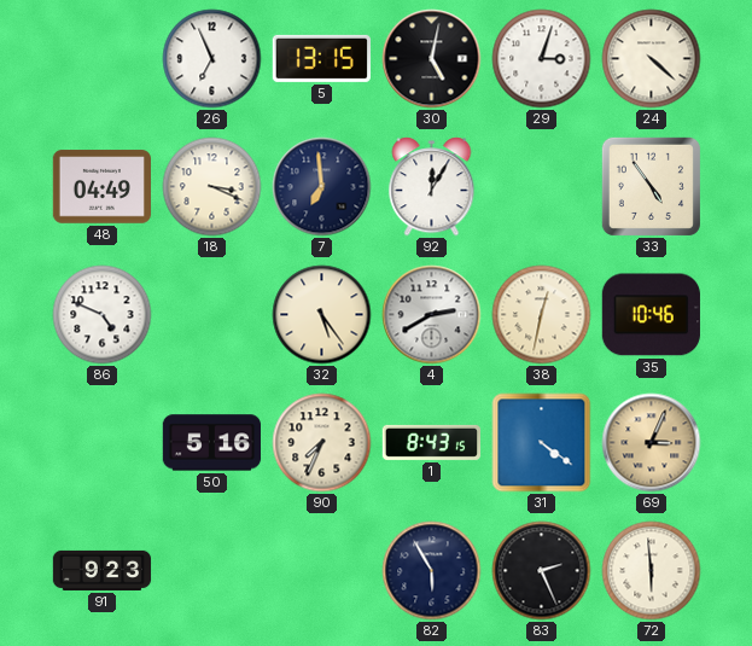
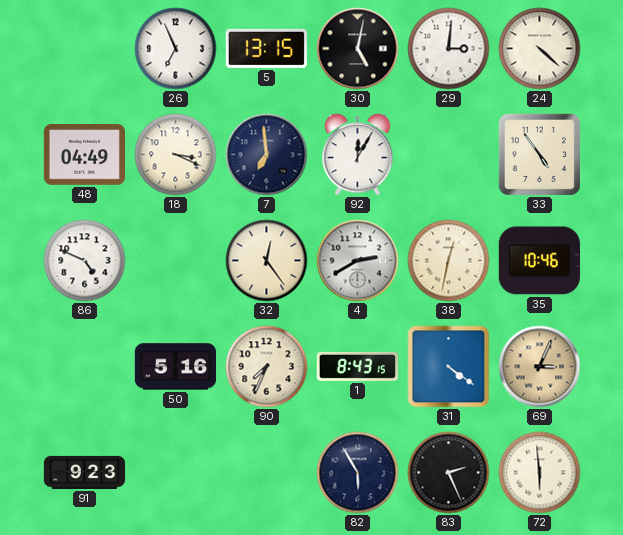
29: 3:03 -> 3:01 (449, 49)
32: 5:24 -> 12:24 (267, 261)
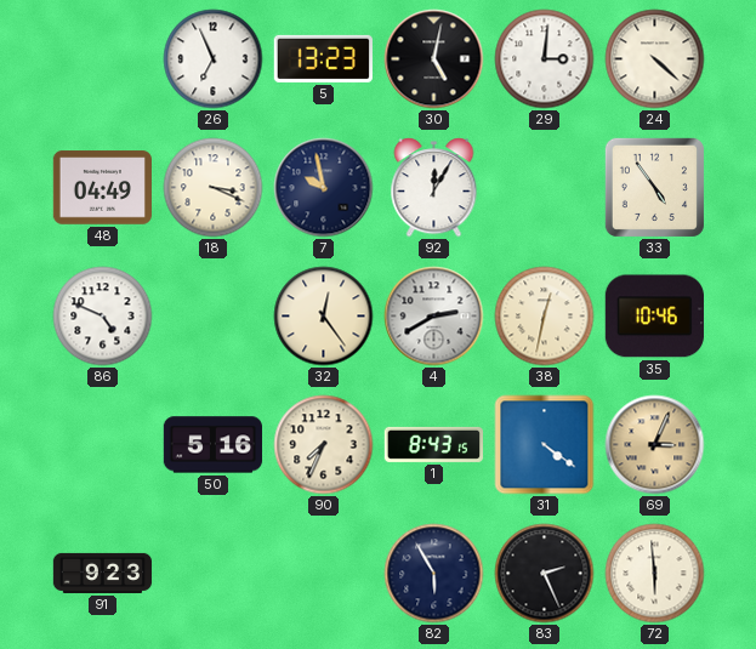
5: 13:15 -> 13:23 (323, 58)
7: 6:59 -> 9:58 (324, 188)
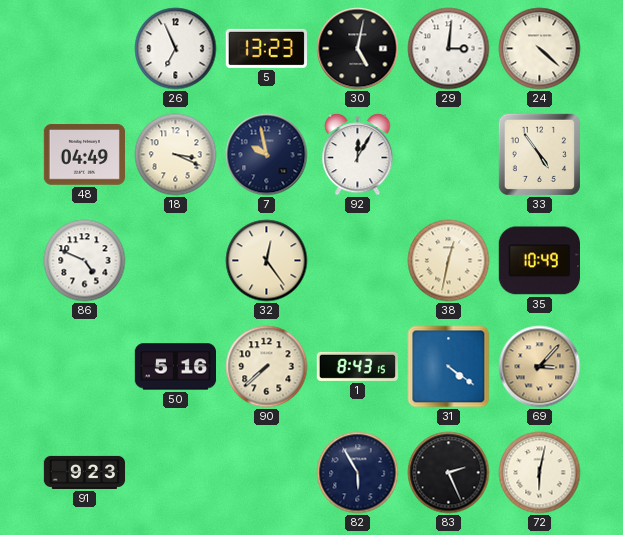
4: 2:40 -> none (434, 317)
35: 10:46 -> 10:49 (539, 261)
90: 7:34 -> 7:38 (267, 367)
69: 3:04 -> 3:07 (540, 367)
72: 5:59 -> 6:02 (540, 473)
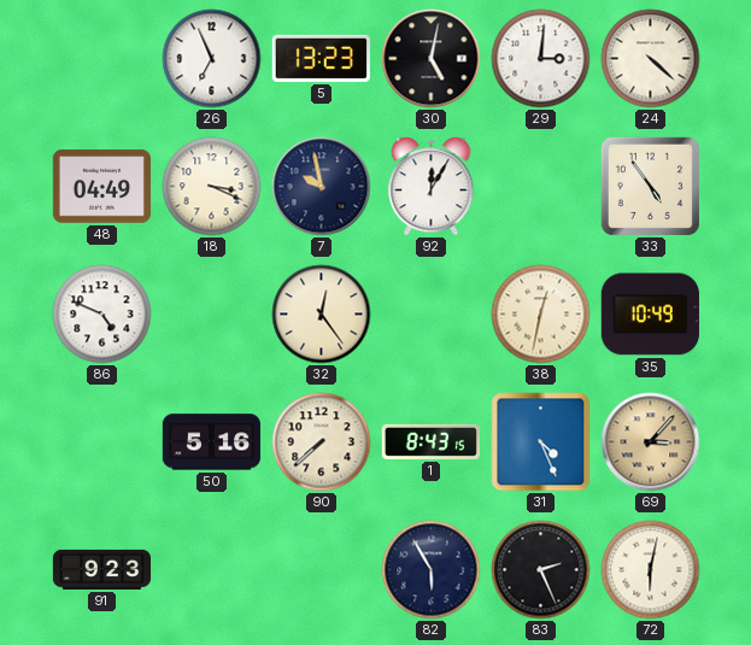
31: 4:21 -> 4:26 (541, 442)
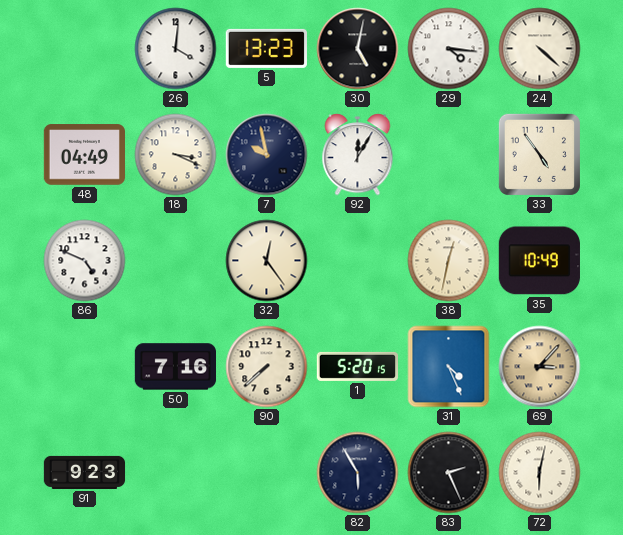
26: 6:56 -> 4:01 (176, 49)
29: 3:01 -> 4:16 (449, 49)
50: 5:16 -> 7:16 (175, 367)
1: 8:43 -> 5:20 (357, 366)
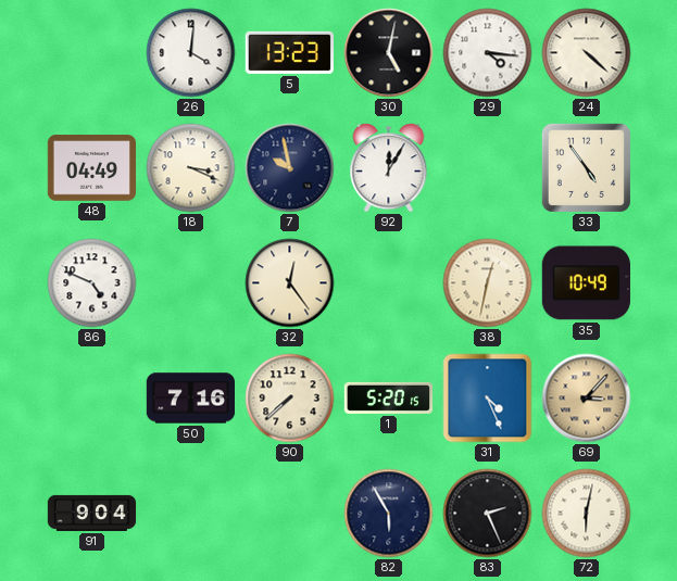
91: 9:23 -> 9:04 (92, 513)
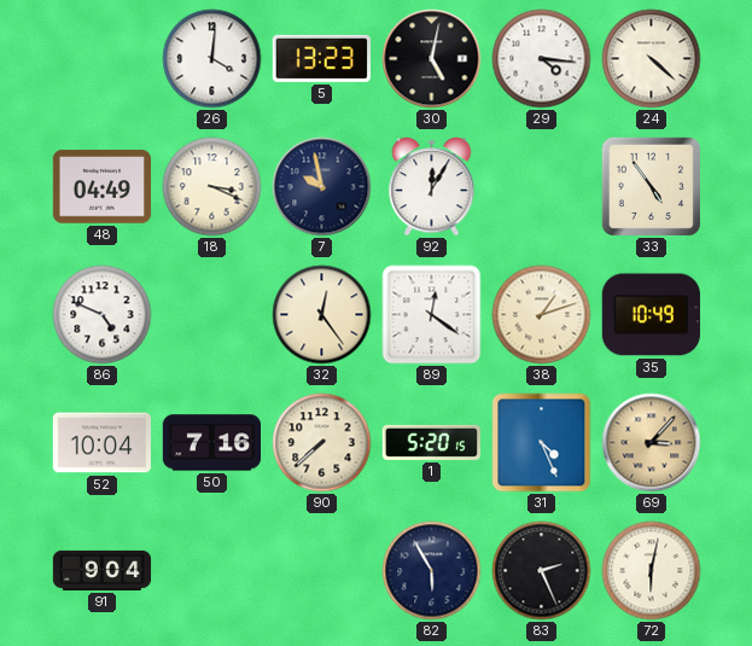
89: none -> 12:21 (432, 315)
38: 12:32 -> 1:12 (542, 315)
52: none -> 10:04 (101, 443)
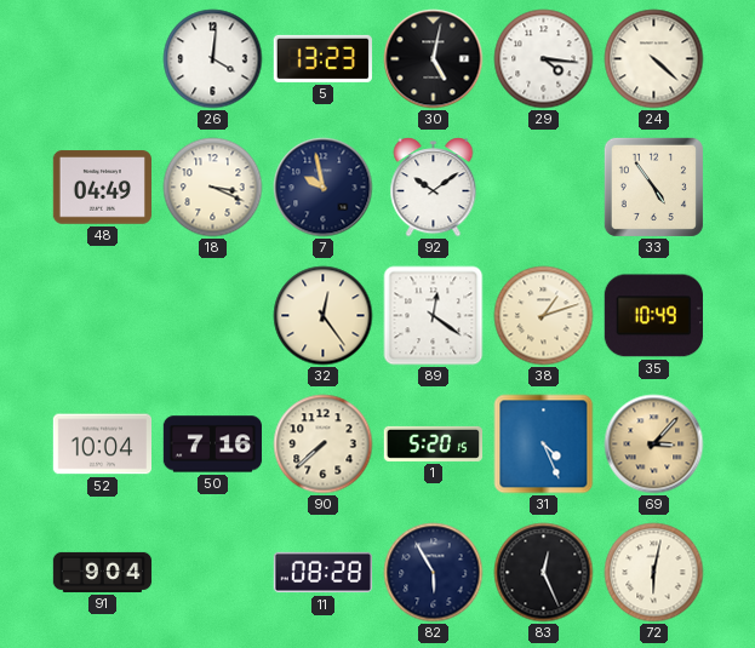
92: 12:05 -> 10:09 (434, 188)
86: 4:49 -> none (103, 315)
11: none -> 08:28 (322, 573)
83: 2:26 -> 12:26 (544, 573)
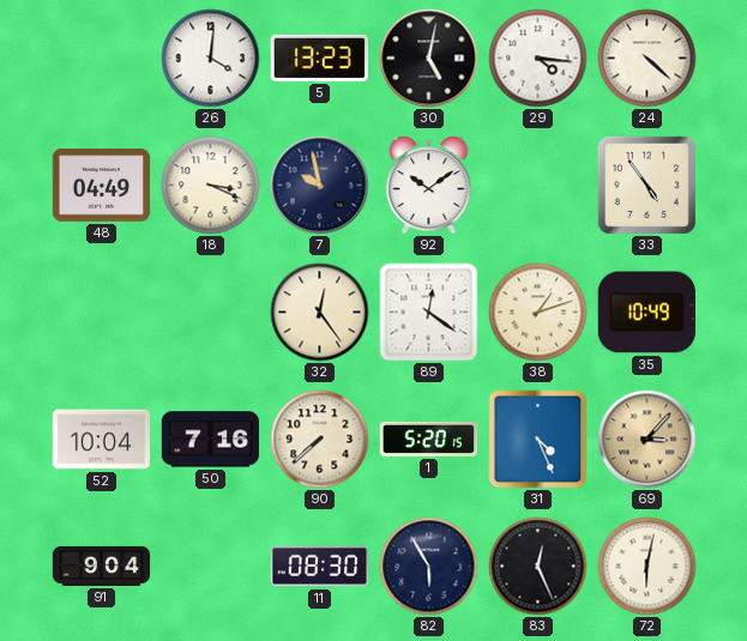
11: 08:28 -> 08:30 (319, 567)
